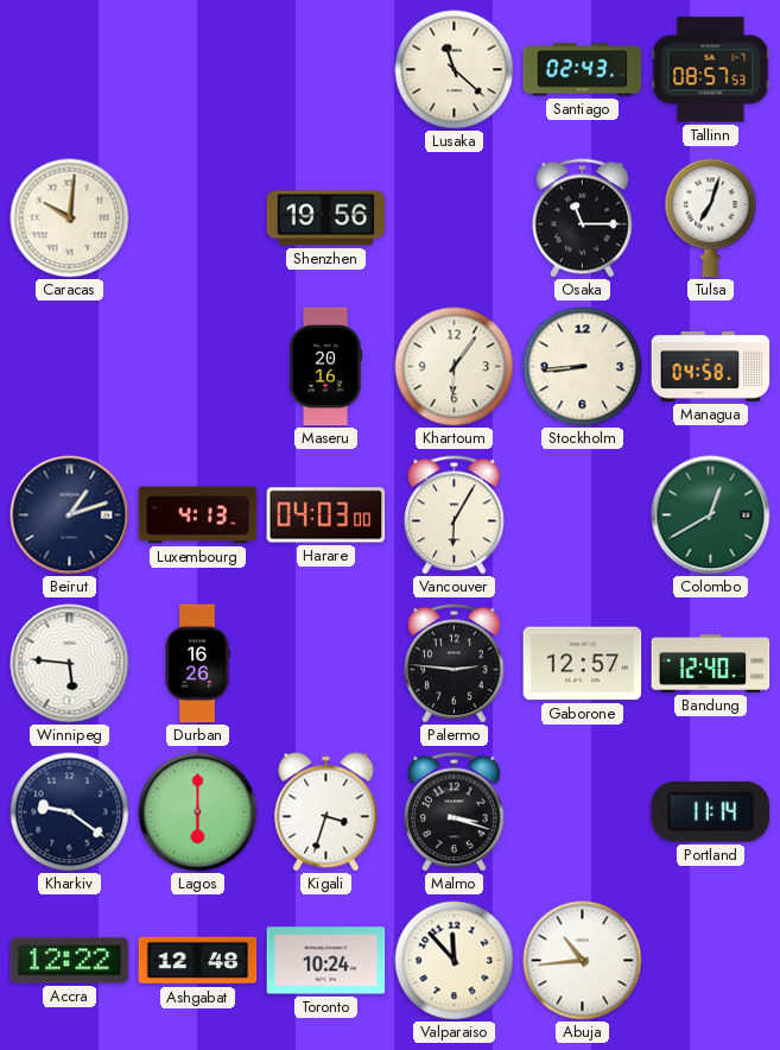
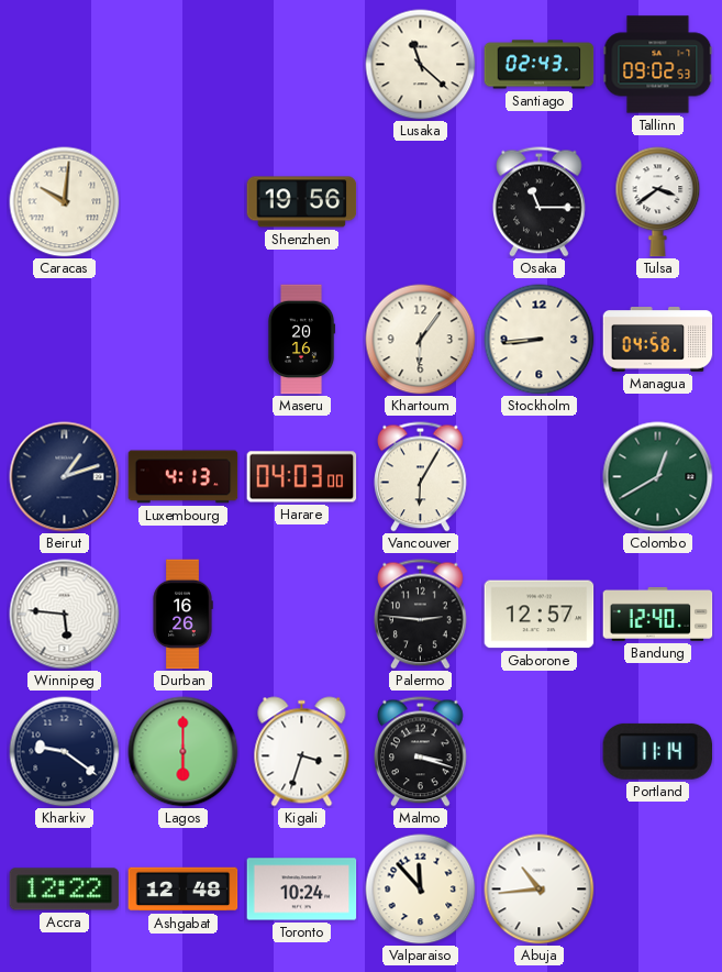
Tallinn: 08:57 -> 09:02 (658, 65)
Tulsa: 7:03 -> 3:39 (658, 202)
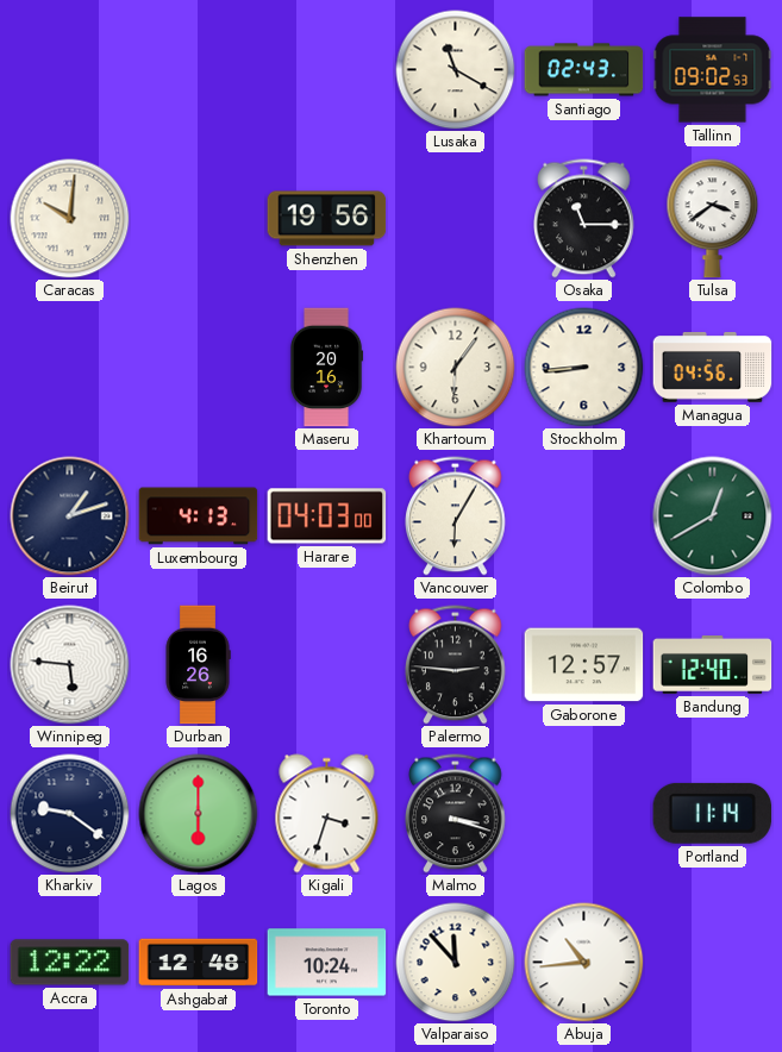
Lusaka: 11:22 -> 11:20 (456, 70)
Managua: 04:58 -> 04:56 (713, 368)
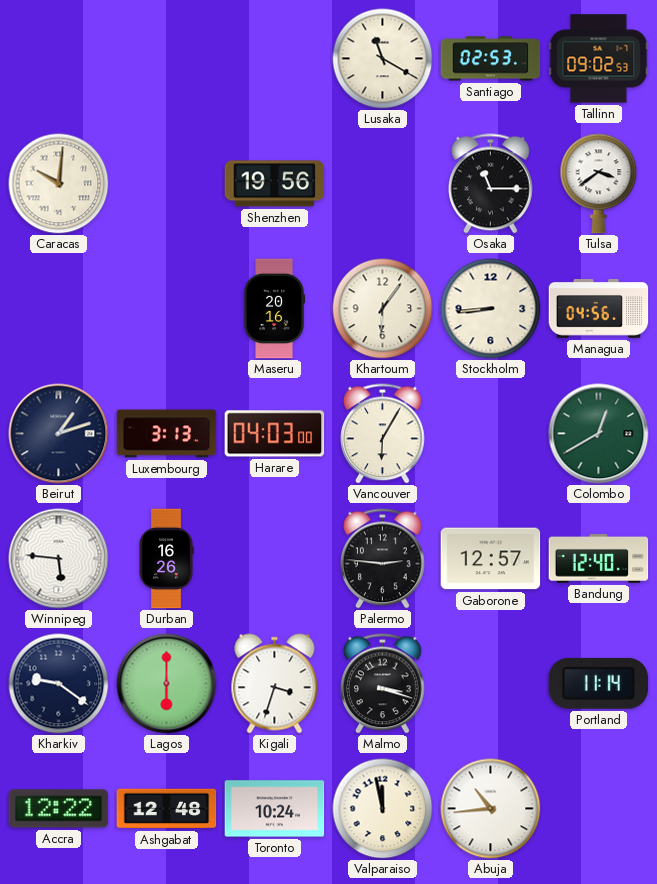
Santiago: 02:43 -> 02:53 (491, 59)
Luxembourg: 4:13 -> 3:13 (167, 434)
Valparaiso: 11:53 -> 11:58 (383, 809)
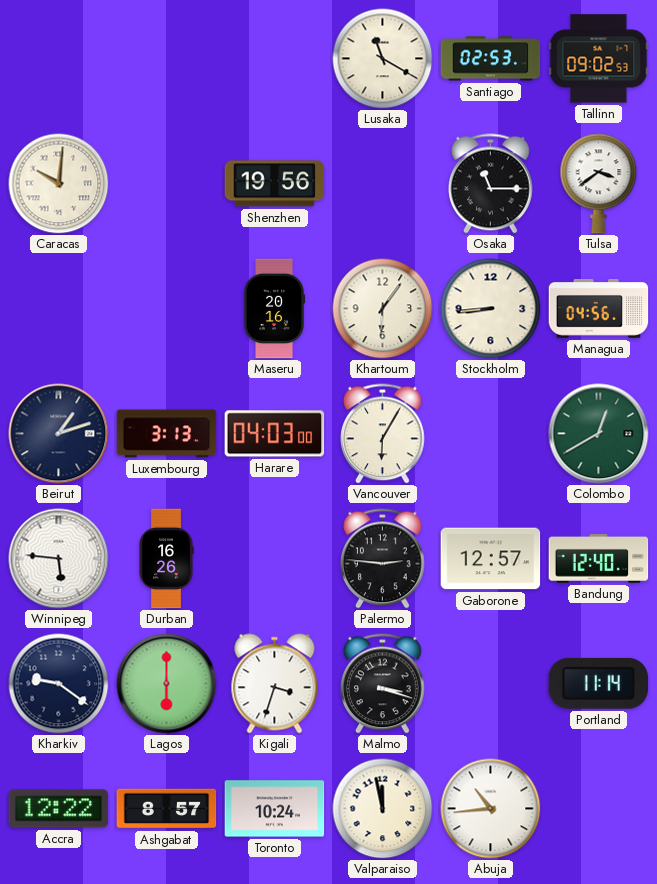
Ashgabat: 12:48 -> 8:57 (167, 809)
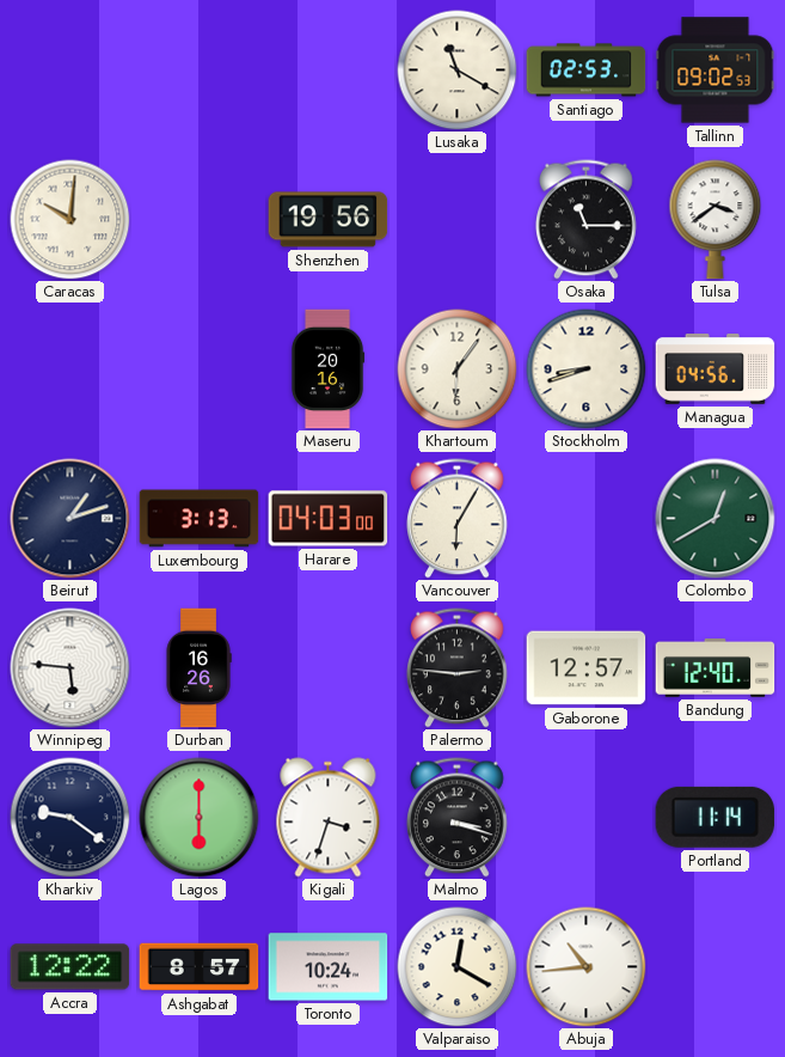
Stockholm: 8:44 -> 8:42 (587, 369)
Valparaiso: 11:58 -> 12:20 (458, 967)
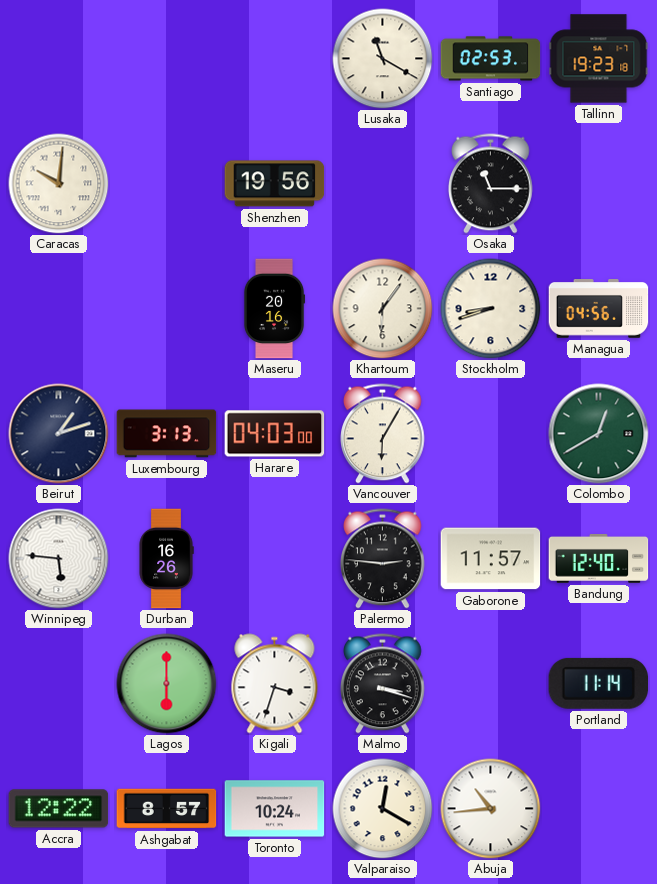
Tallinn: 09:02 -> 19:23 (599, 59)
Tulsa: 3:39 -> none (716, 220)
Gaborone: 12:57 -> 11:57 (491, 559)
Kharkiv: 9:21 -> none (70, 818)
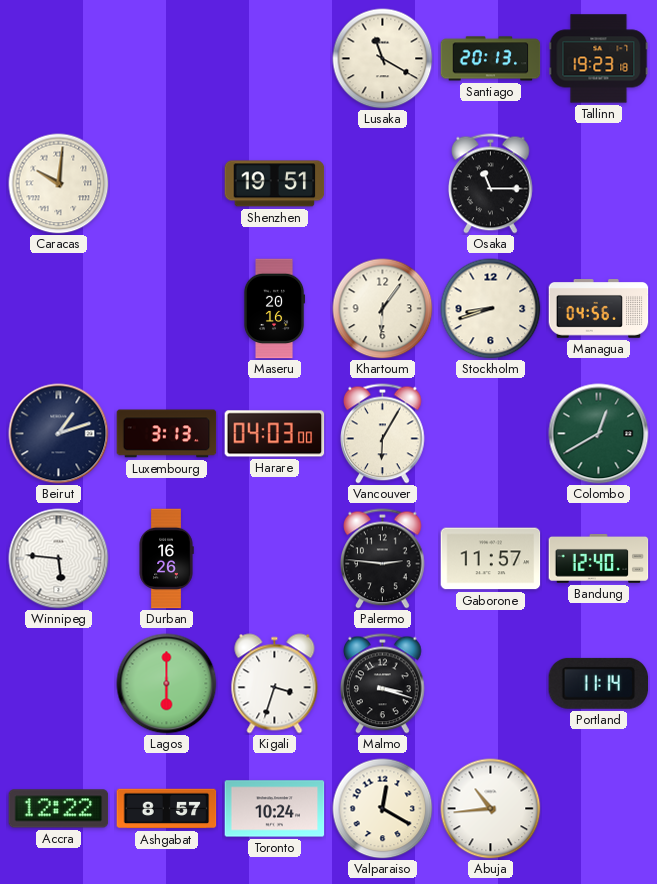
Santiago: 02:53 -> 20:13 (491, 59)
Shenzhen: 19:56 -> 19:51 (275, 184)
